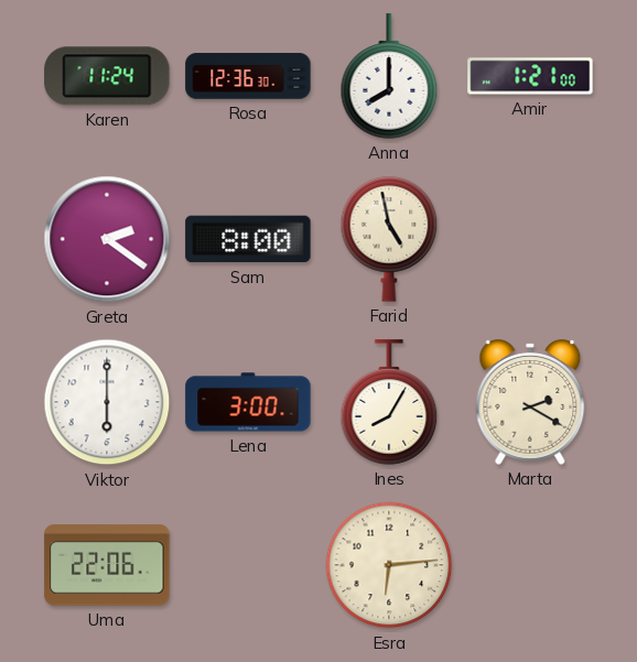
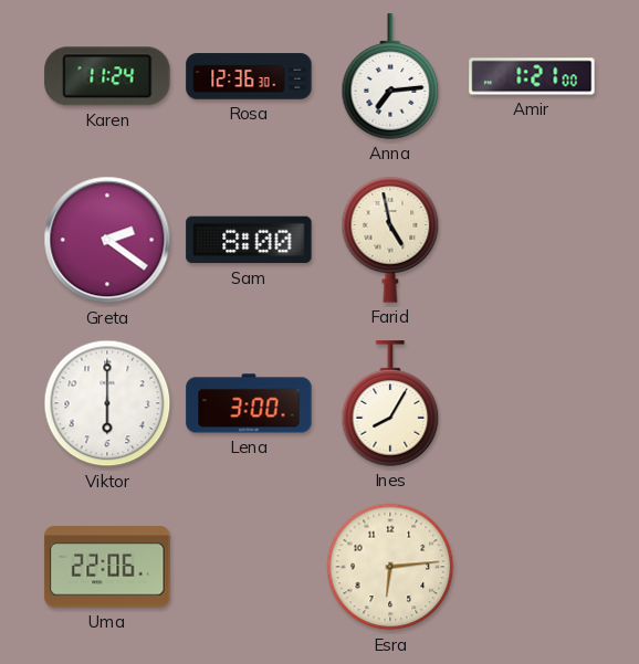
Anna: 8:00 -> 7:14 (390, 76)
Marta: 2:20 -> none (530, 403)
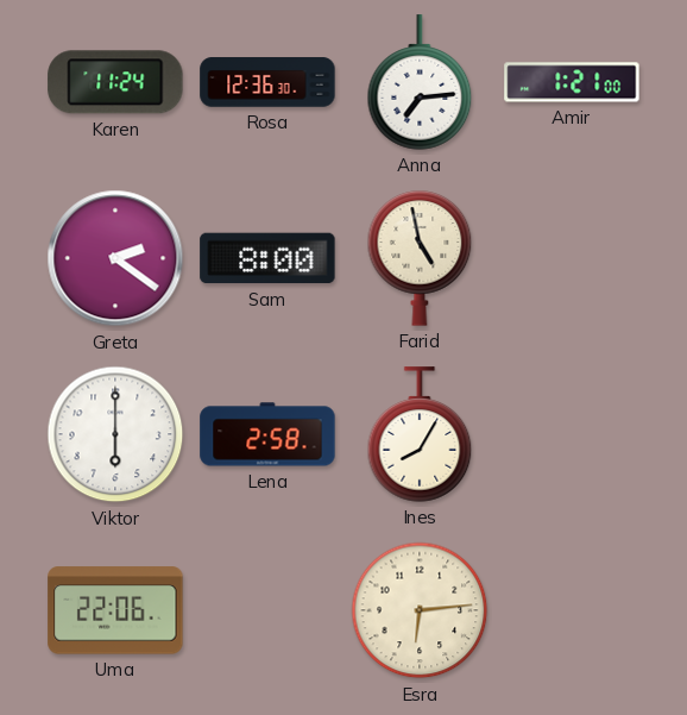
Lena: 3:00 -> 2:58 (267, 434)
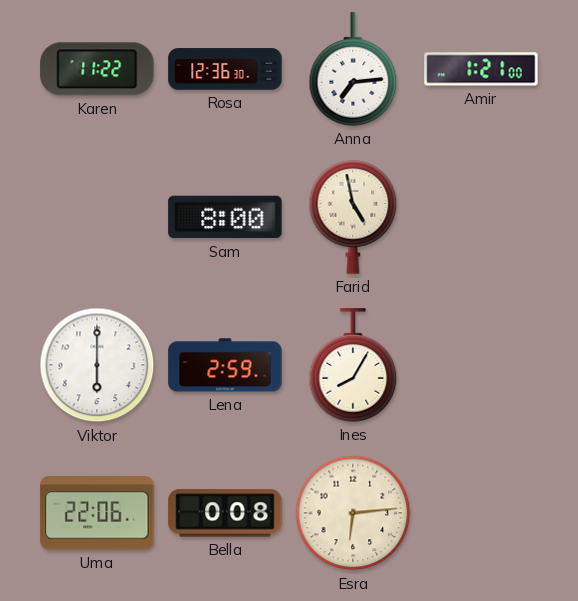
Karen: 11:24 -> 11:22 (97, 69)
Greta: 2:21 -> none (115, 258)
Lena: 2:58 -> 2:59 (225, 365)
Bella: none -> 0:08 (225, 513)
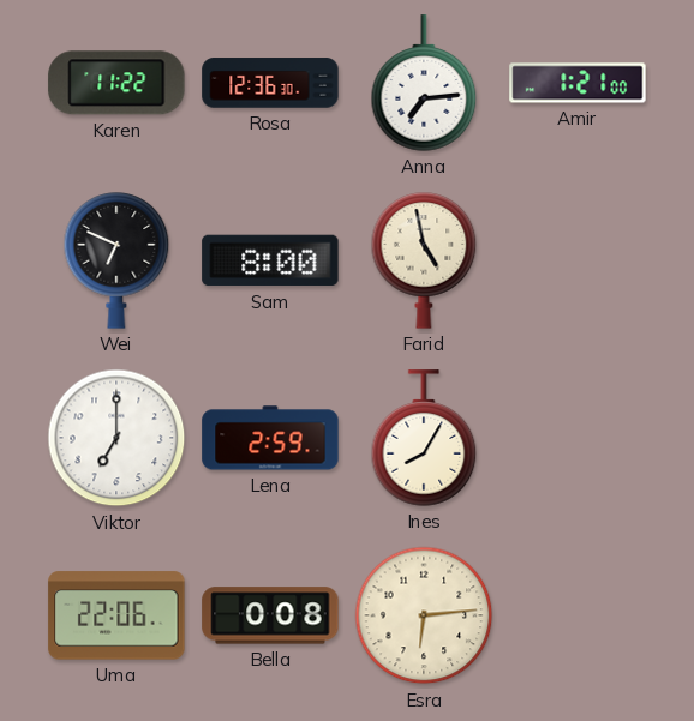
Wei: none -> 6:49 (116, 260)
Viktor: 6:00 -> 7:00 (116, 438)
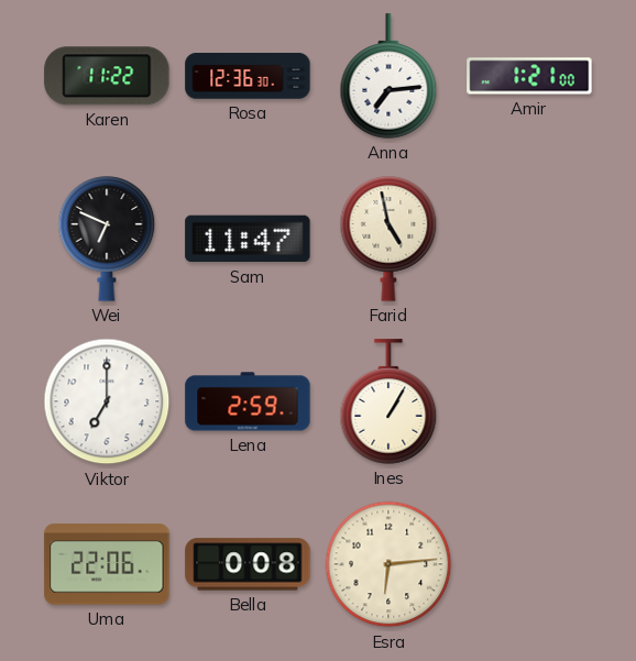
Sam: 8:00 -> 11:47 (248, 239)
Ines: 8:05 -> 1:05 (388, 401)
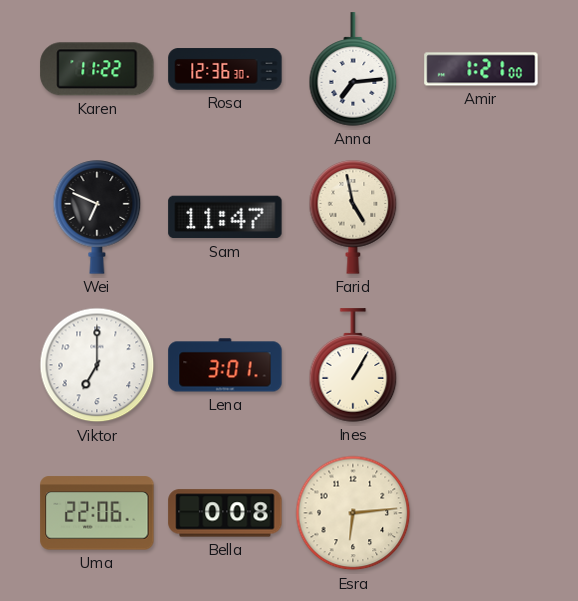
Lena: 2:59 -> 3:01 (225, 365)
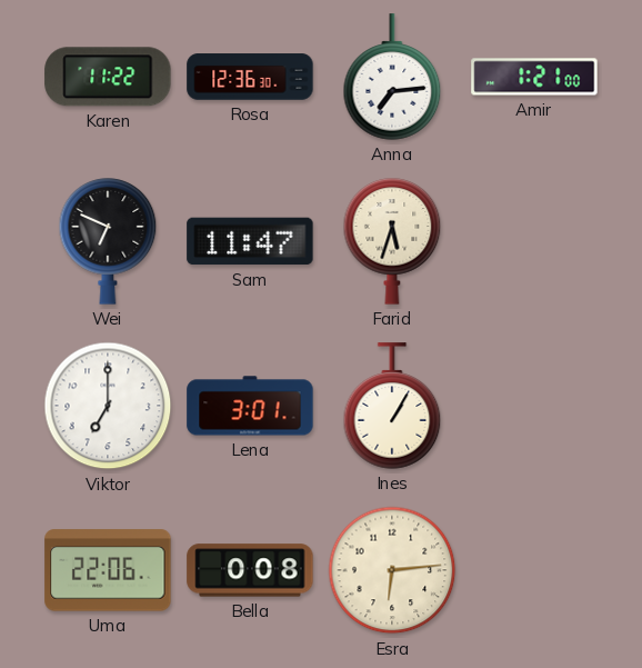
Farid: 4:58 -> 5:33 (392, 241)
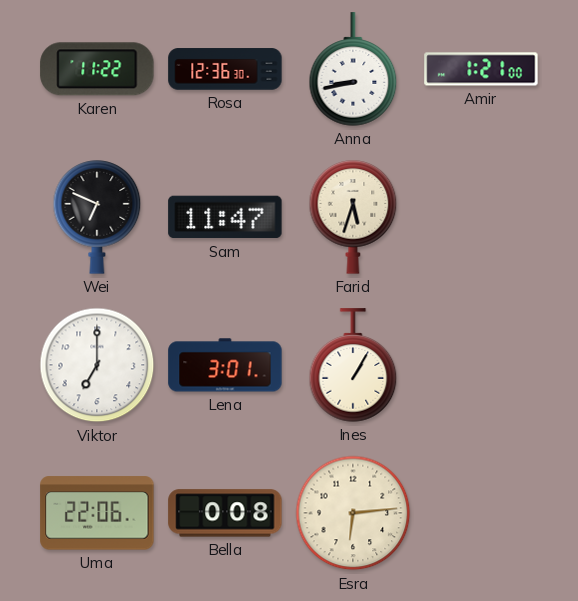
Anna: 7:14 -> 8:43 (353, 69)
